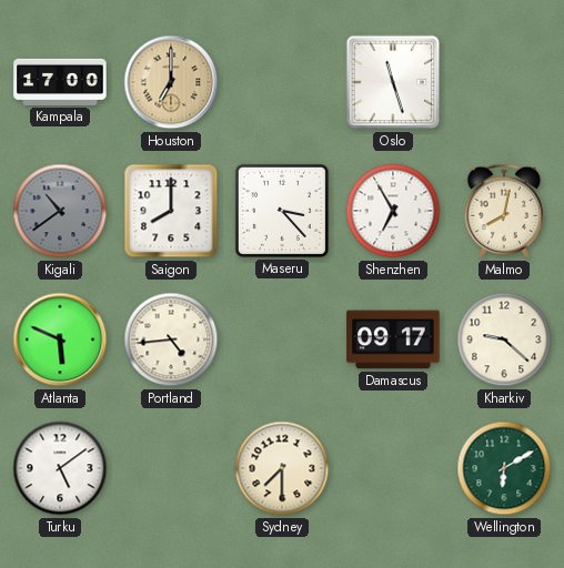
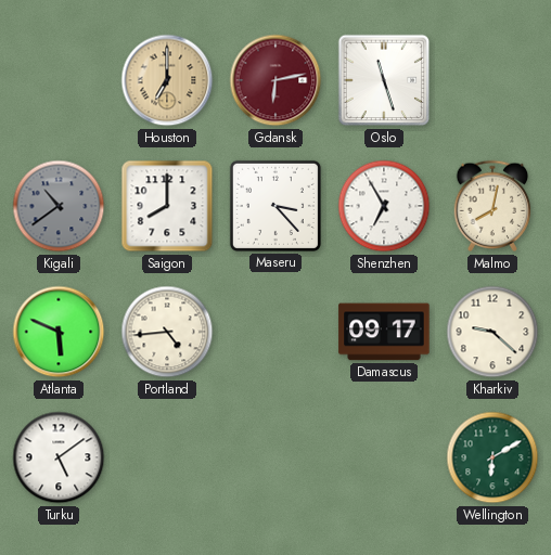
Kampala: 17:00 -> none (60, 82)
Gdansk: none -> 6:13 (275, 80)
Sydney: 7:30 -> none (282, 468)
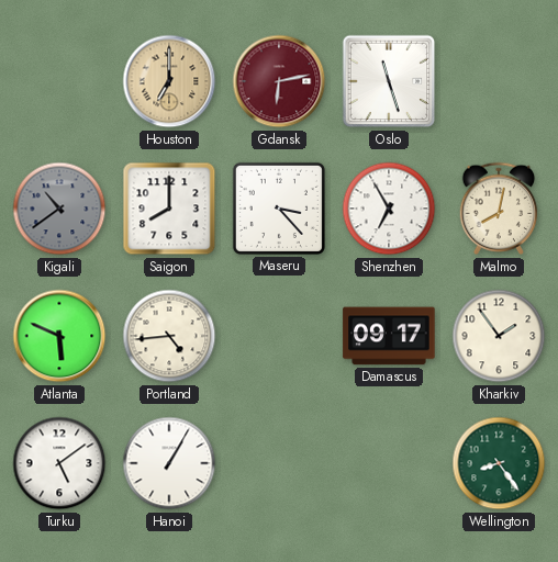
Kharkiv: 9:22 -> 1:54 (499, 336)
Hanoi: none -> 1:05 (169, 463)
Wellington: 6:10 -> 8:24 (499, 463)
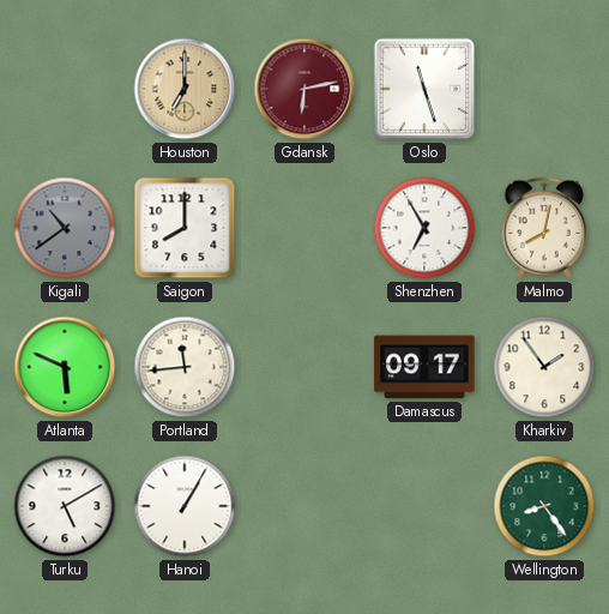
Maseru: 3:23 -> none (279, 209)
Portland: 4:44 -> 11:44 (185, 367)
Turku: 5:09 -> 5:10 (65, 506)
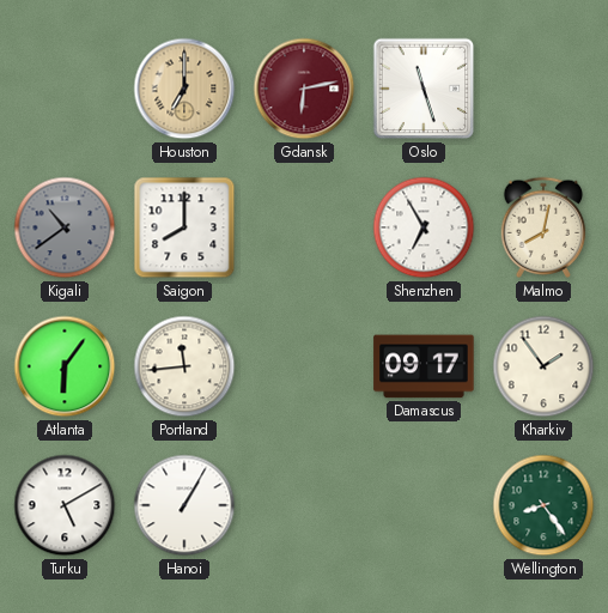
Atlanta: 5:49 -> 6:06 (65, 366)
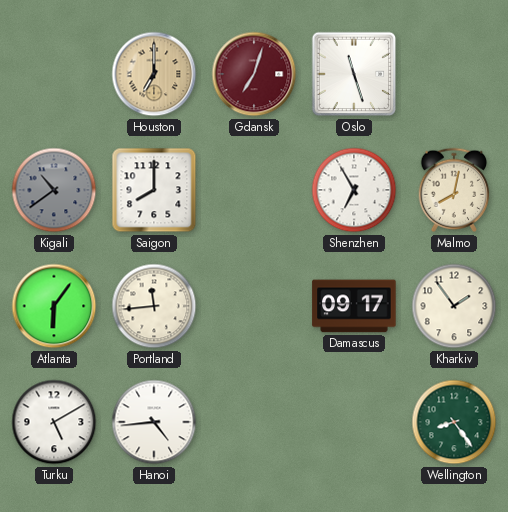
Gdansk: 6:13 -> 7:03 (254, 74)
Hanoi: 1:05 -> 4:44 (154, 422)
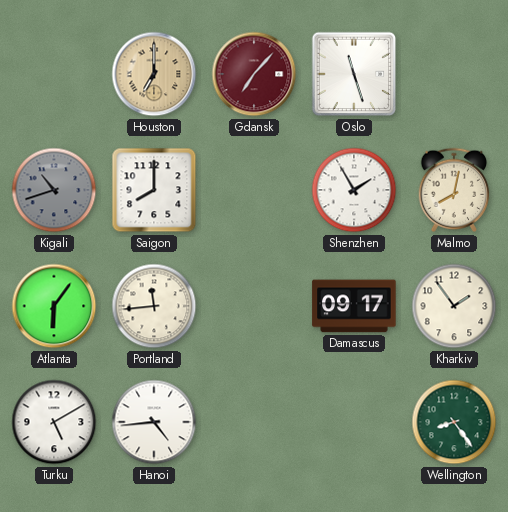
Gdansk: 7:03 -> 7:07 (254, 74)
Kigali: 10:39 -> 10:42 (54, 190)
Shenzhen: 6:55 -> 1:55 (354, 190)
